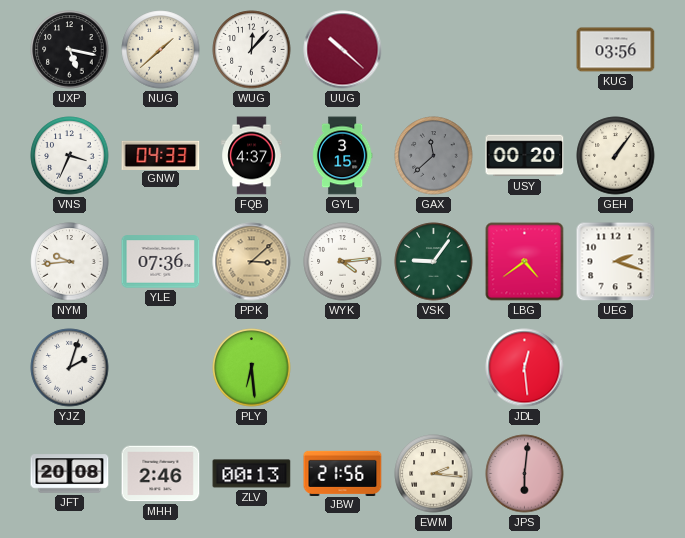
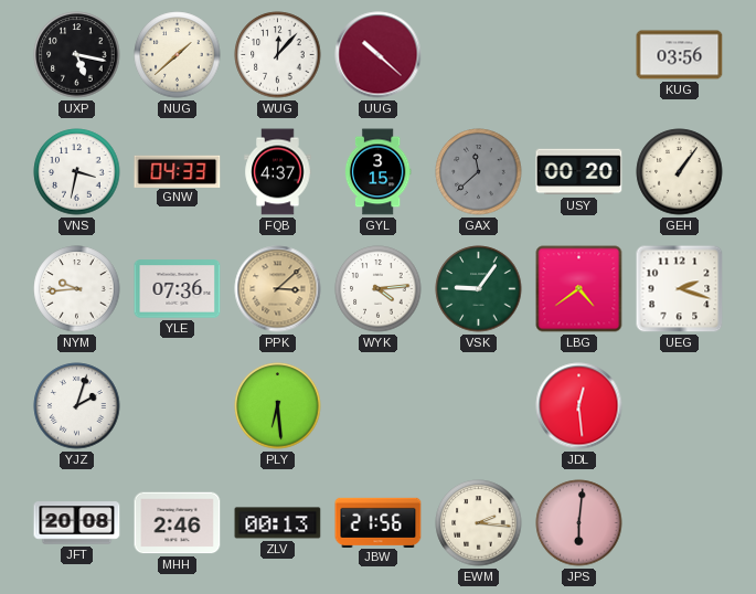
VNS: 3:34 -> 3:32 (77, 172)
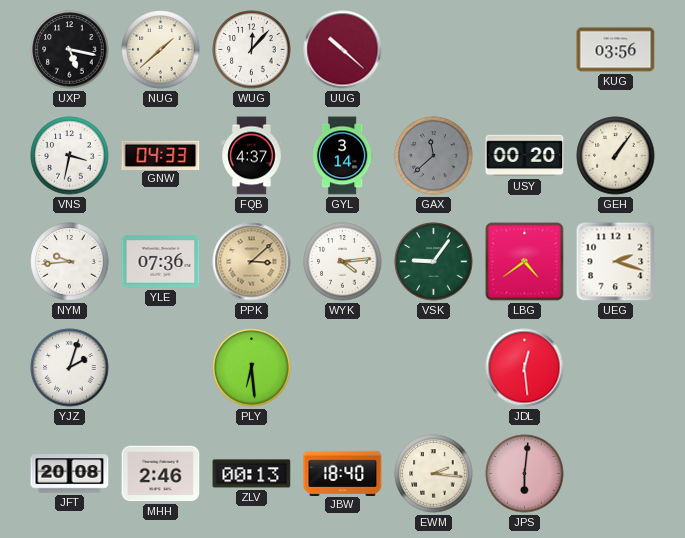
GYL: 3:15 -> 3:14 (342, 156)
JBW: 21:56 -> 18:40 (343, 473)
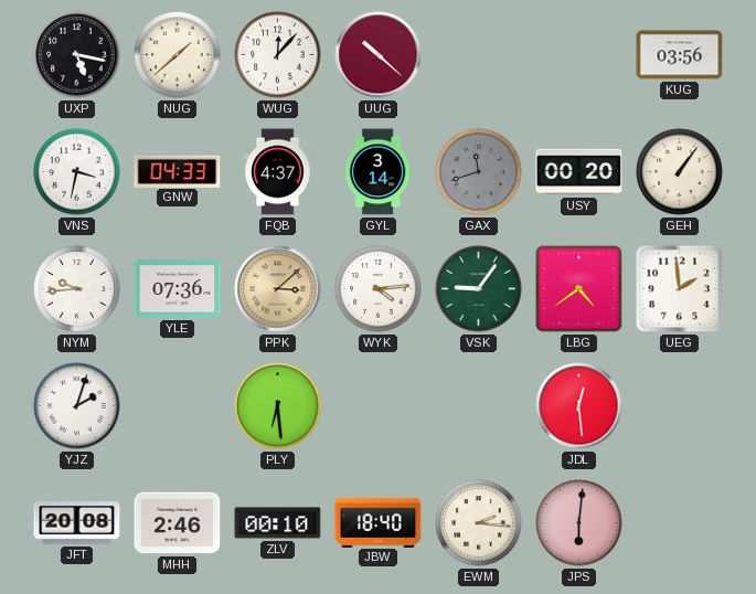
GAX: 11:38 -> 11:42 (479, 172)
UEG: 2:18 -> 1:59 (680, 289)
ZLV: 00:13 -> 00:10 (278, 523)
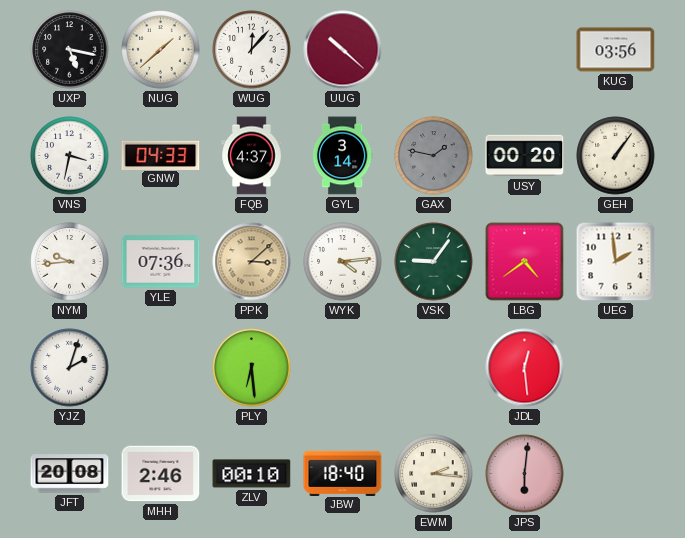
GAX: 11:42 -> 1:47 (434, 156)
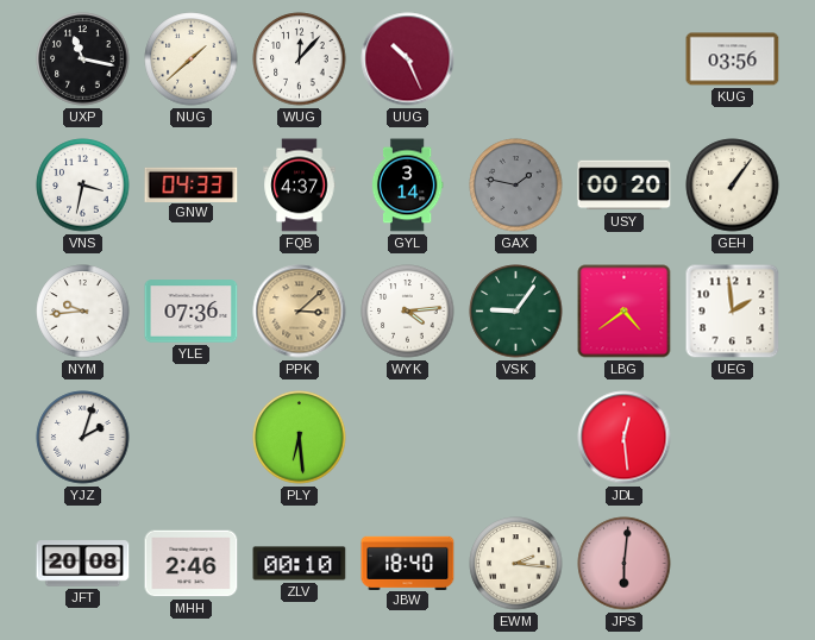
UXP: 5:17 -> 11:17 (83, 59)
UUG: 10:22 -> 10:26 (408, 59)
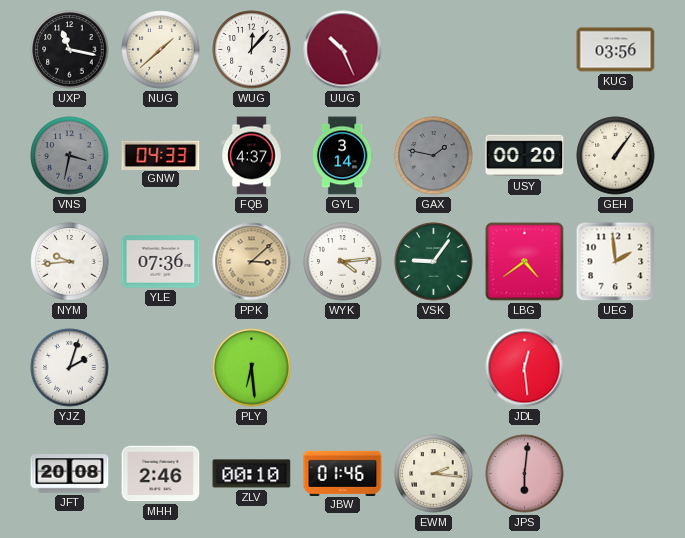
VNS dial: white -> grey (70, 156)
JBW: 18:40 -> 01:46 (343, 473)
